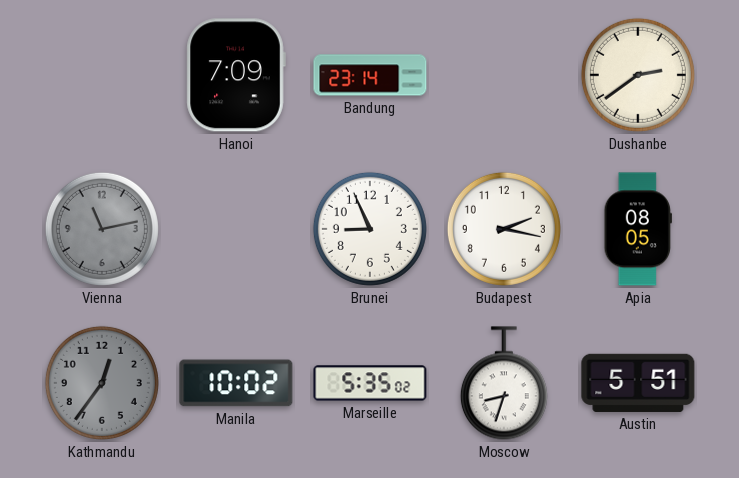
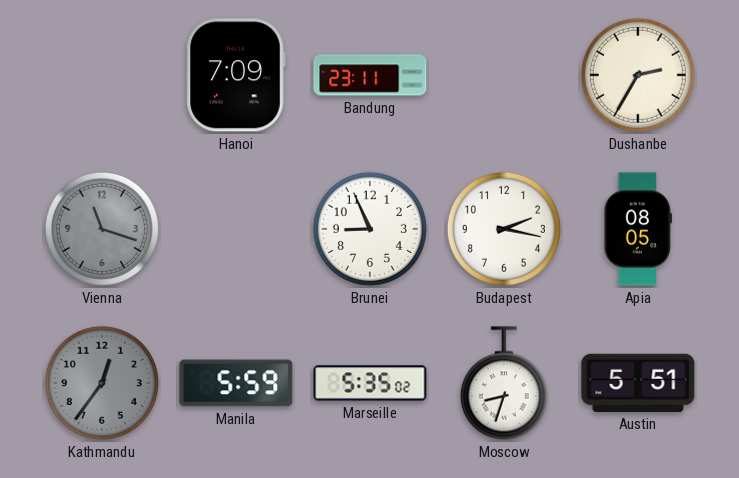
Bandung: 23:14 -> 23:11 (370, 75)
Dushanbe: 2:39 -> 2:35 (638, 75)
Vienna: 11:13 -> 11:18 (102, 229)
Manila: 10:02 -> 5:59 (236, 383)
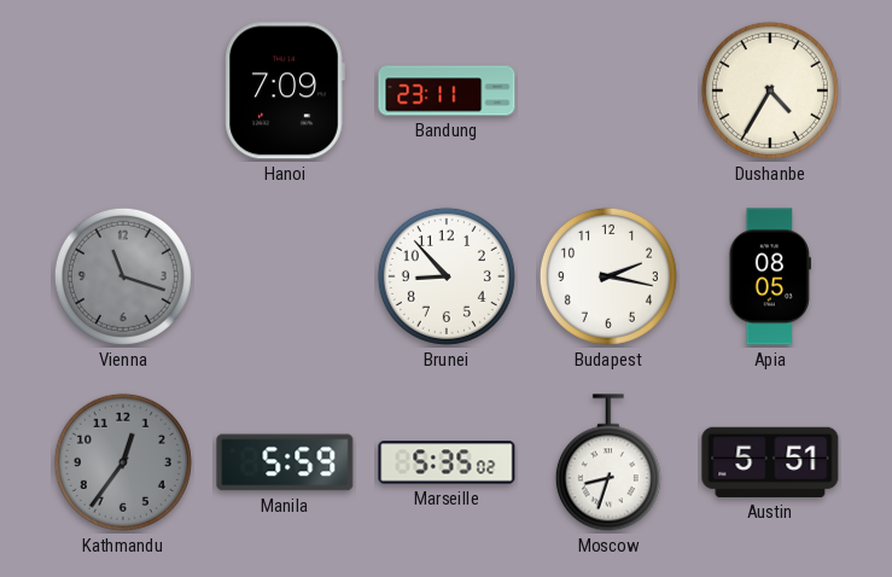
Dushanbe: 2:35 -> 4:35 (770, 91)
Brunei: 8:56 -> 8:53 (447, 276)
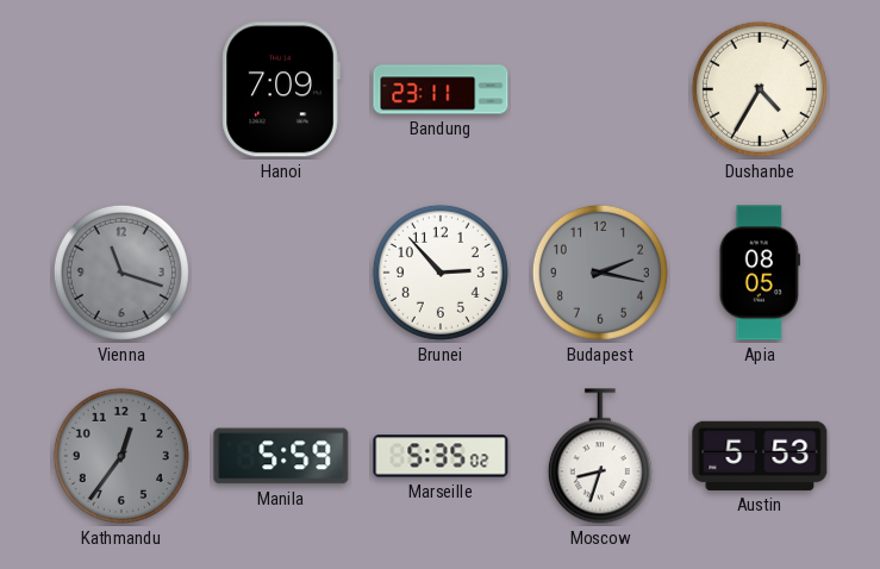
Brunei: 8:53 -> 2:53 (441, 273)
Budapest dial: white -> grey (600, 273)
Austin: 5:51 -> 5:53 (760, 456)
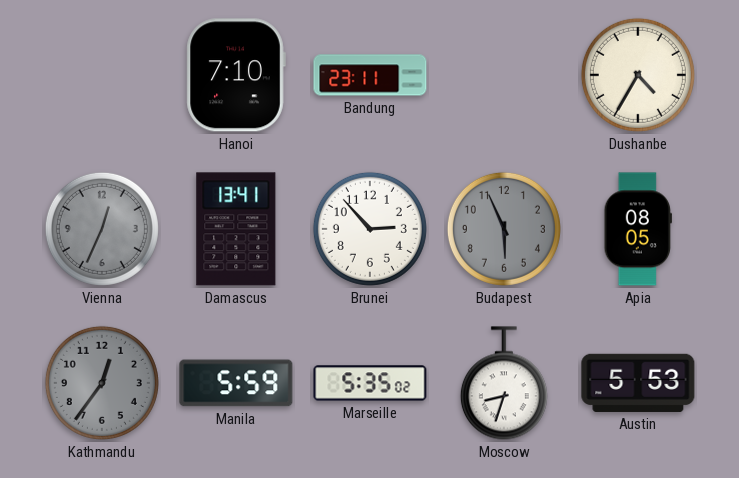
Hanoi: 7:09 -> 7:10 (236, 75)
Vienna: 11:18 -> 12:34 (102, 229)
Damascus: none -> 13:41 (236, 229)
Budapest: 2:17 -> 5:56 (504, 229)
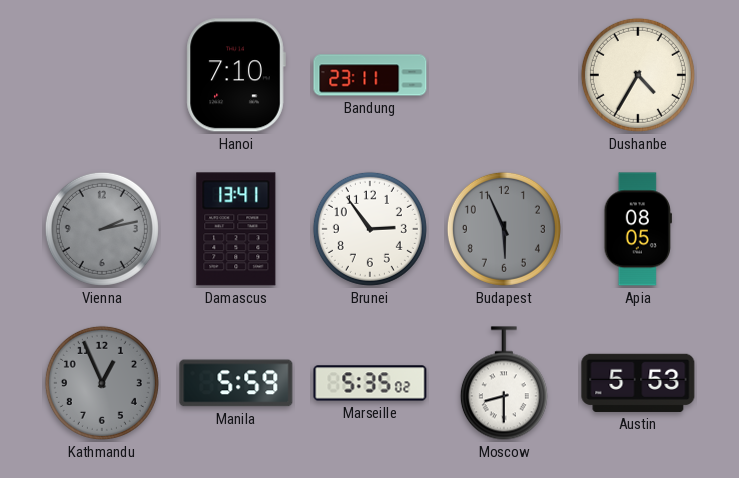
Vienna: 12:34 -> 2:13 (102, 229)
Brunei: 2:53 -> 2:54 (370, 229)
Kathmandu: 12:36 -> 12:56 (102, 383)
Moscow: 8:33 -> 8:30 (504, 383)
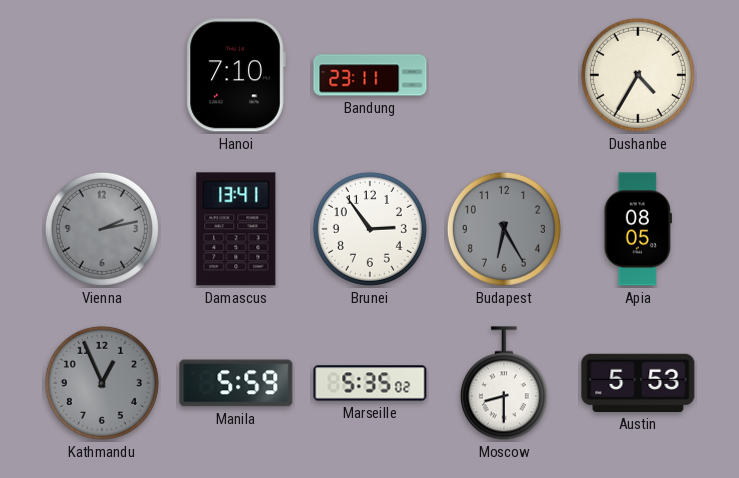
Budapest: 5:56 -> 6:25 (504, 229)
